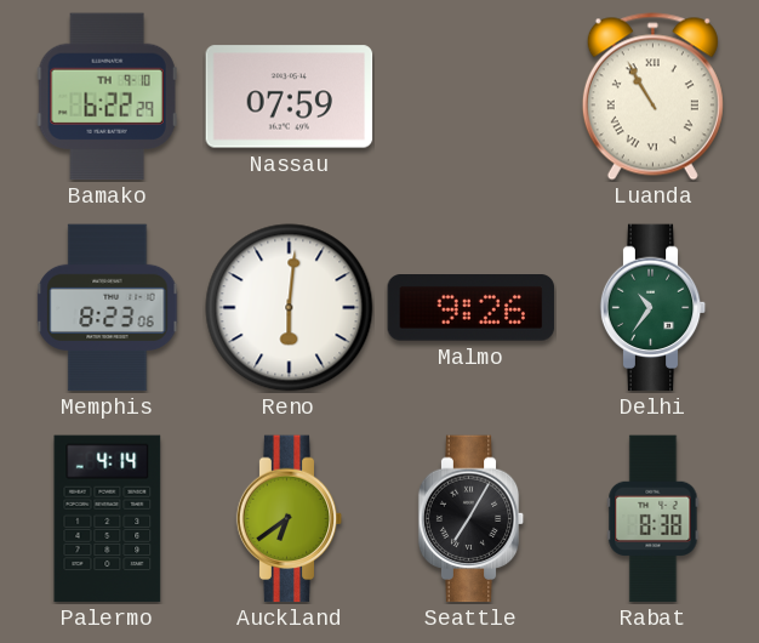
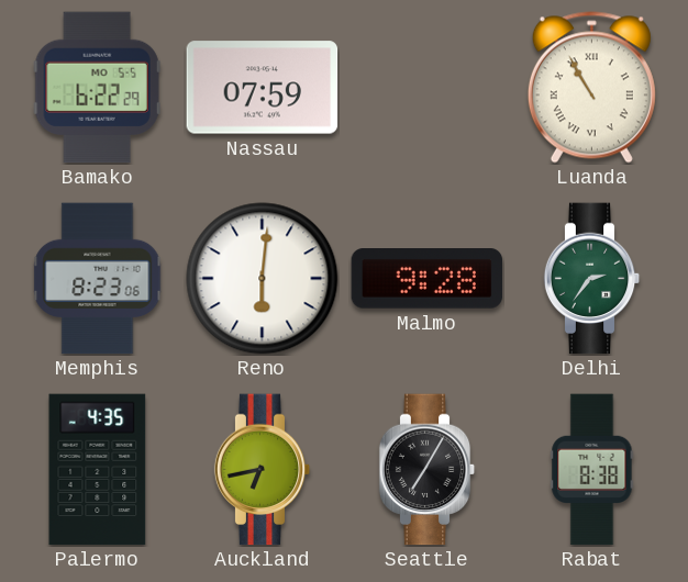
Bamako date: TH 9-10 -> MO 5-5 (97, 88)
Malmo: 9:26 -> 9:28 (428, 279)
Delhi: 10:36 -> 2:36 (592, 279)
Palermo: 4:14 -> 4:35 (98, 470)
Auckland: 6:39 -> 6:43 (263, 470)
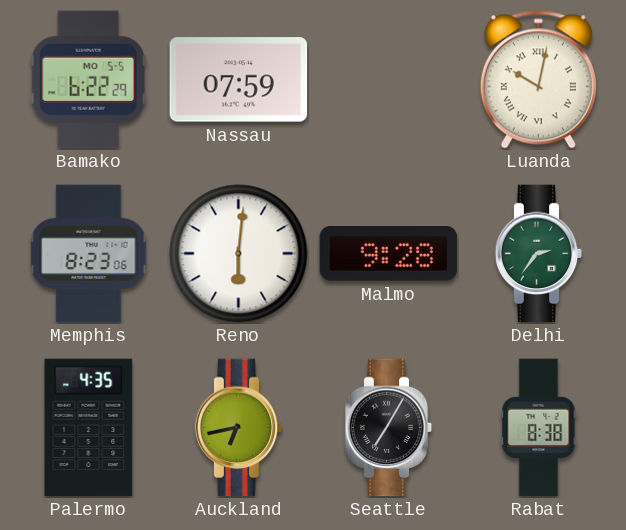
Luanda: 10:55 -> 10:02 (538, 80)
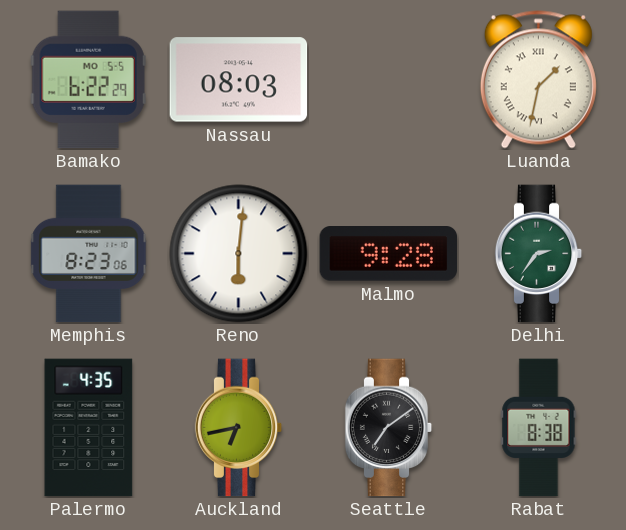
Nassau: 07:59 -> 08:03 (239, 80)
Luanda: 10:02 -> 1:32 (538, 80)
Seattle: 7:05 -> 7:09 (389, 428)
